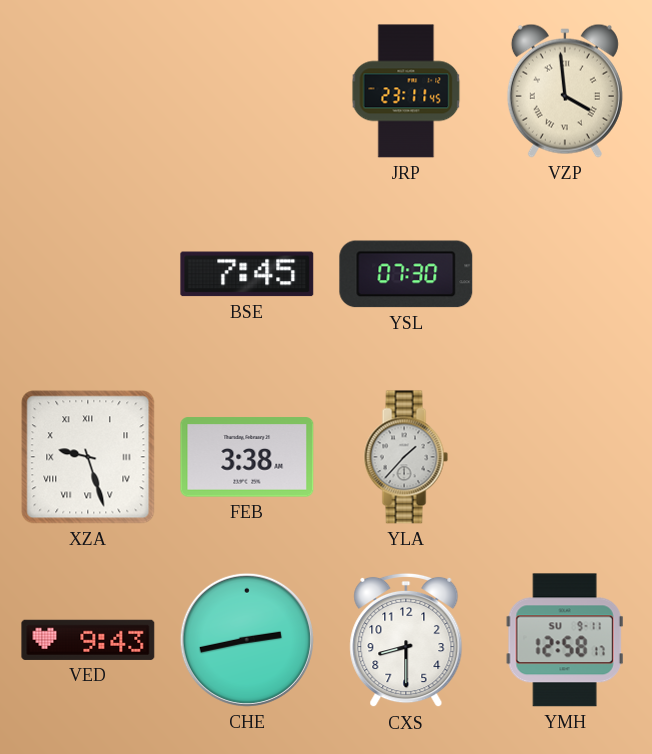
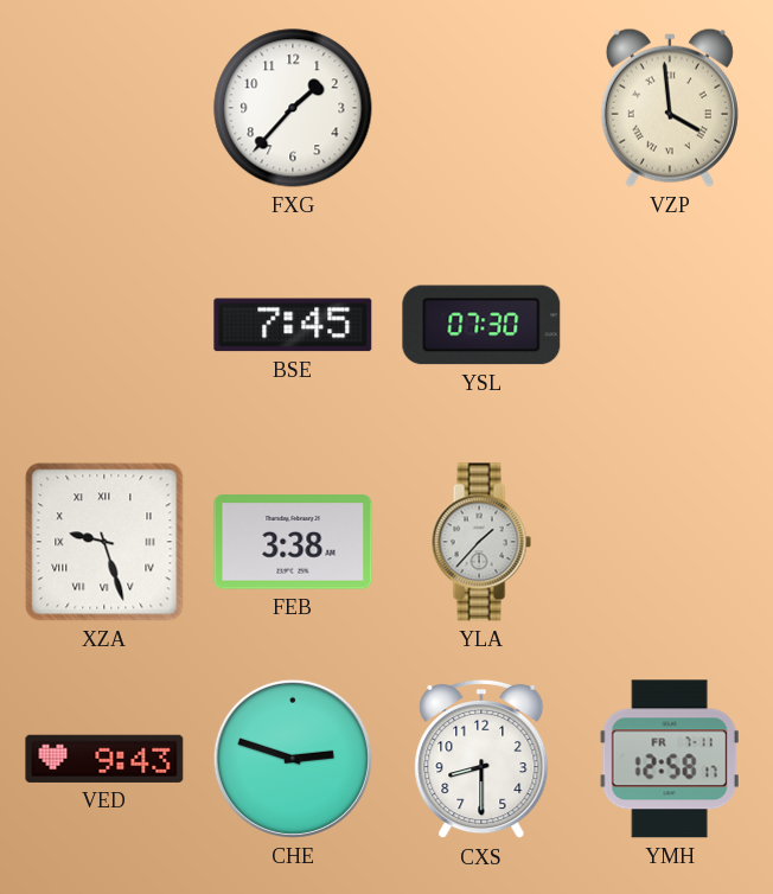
FXG: none -> 1:37 (293, 108)
JRP: 23:11 -> none (406, 91)
CHE: 2:43 -> 2:48 (293, 759)
YMH date: SU 9-11 -> FR 7-11 (670, 759)
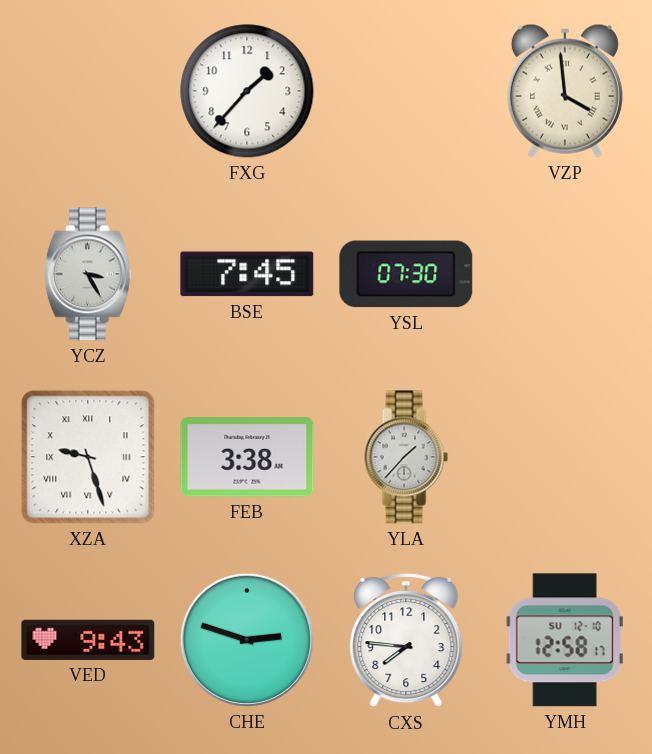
YCZ: none -> 3:25 (88, 274)
CXS: 8:30 -> 7:46 (406, 640)
YMH date: FR 7-11 -> SU 12-10 (565, 640)
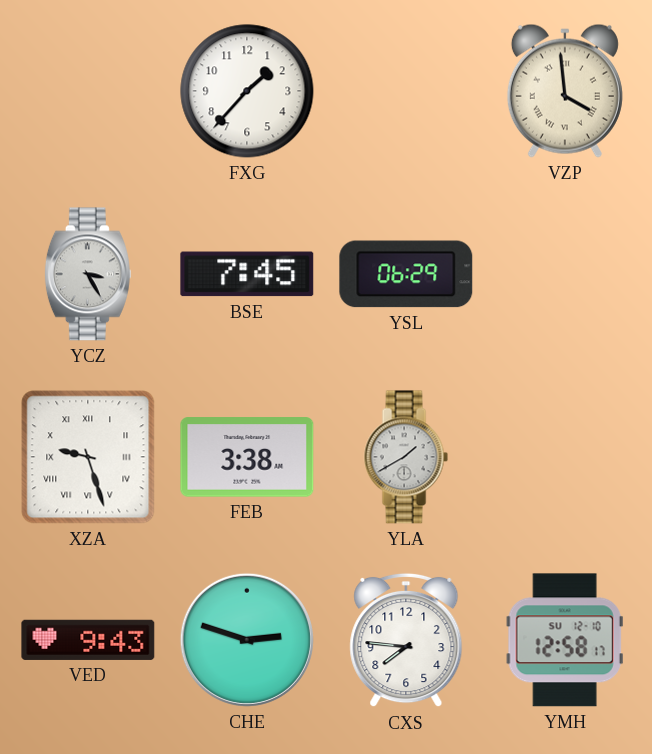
YSL: 07:30 -> 06:29 (406, 274)
YLA: 1:37 -> 1:40 (406, 457)
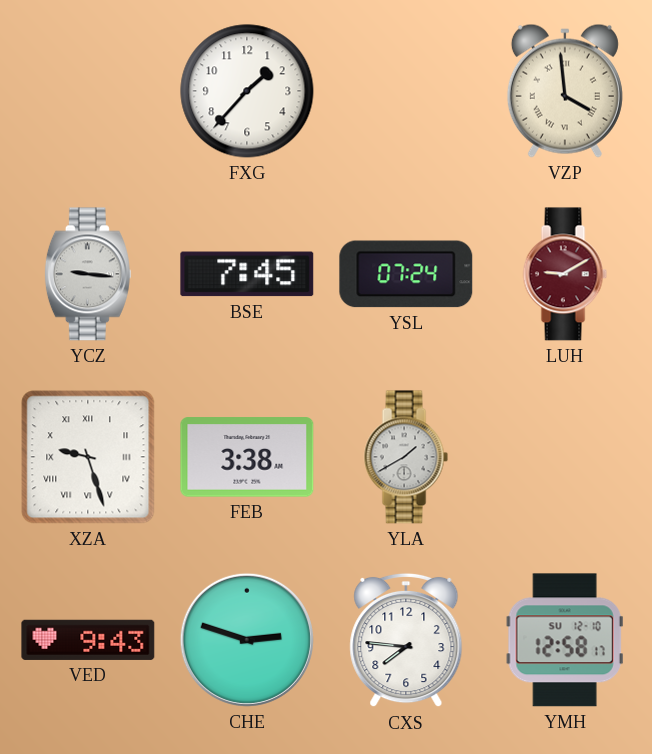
YCZ: 3:25 -> 9:16 (88, 274)
YSL: 06:29 -> 07:24 (406, 274)
LUH: none -> 9:10 (565, 274)
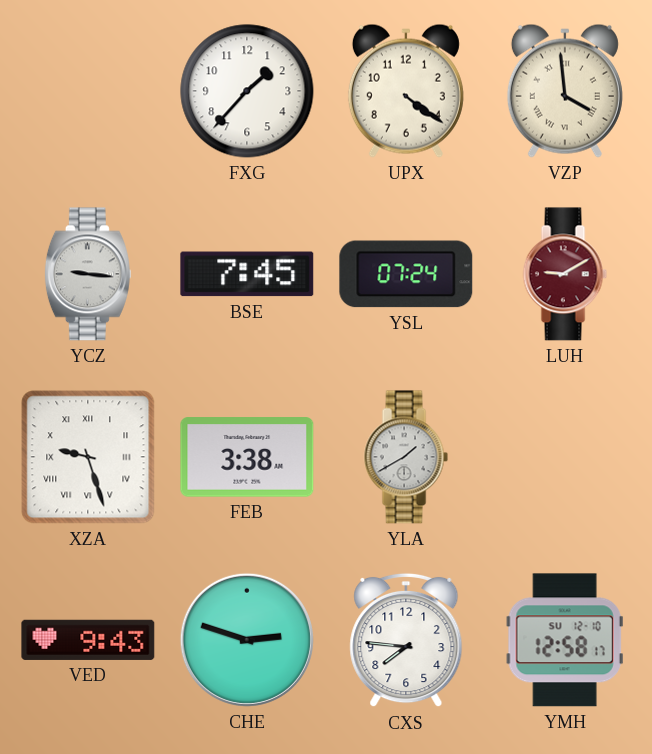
UPX: none -> 4:21 (406, 91)
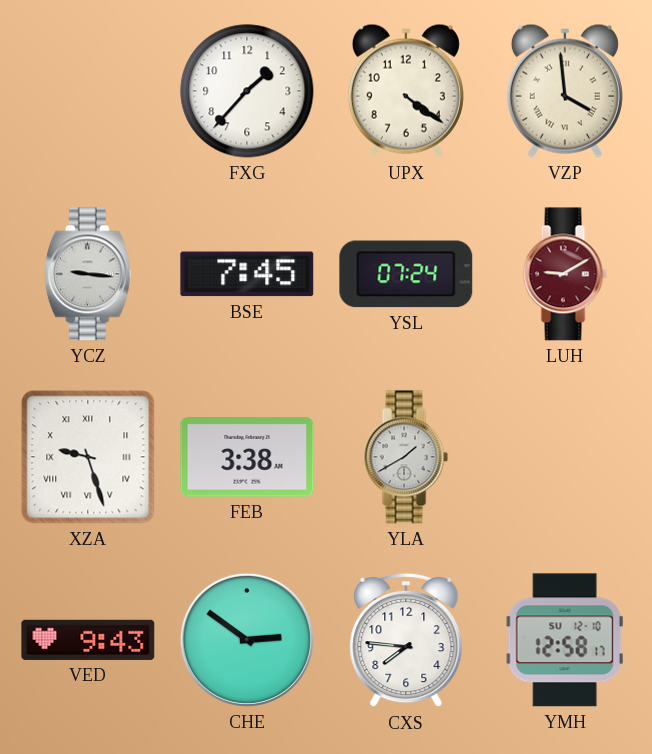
CHE: 2:48 -> 2:51 (247, 640)
